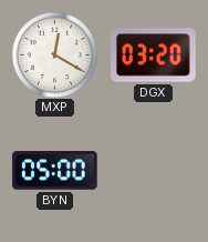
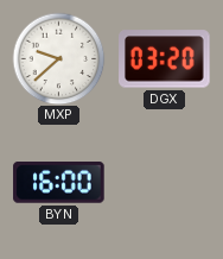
MXP: 12:20 -> 9:38 (58, 58)
BYN: 05:00 -> 16:00 (59, 183)
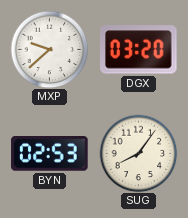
BYN: 16:00 -> 02:53 (50, 154)
SUG: none -> 8:06 (138, 153)
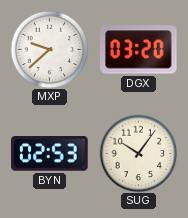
SUG: 8:06 -> 10:06 (138, 153)
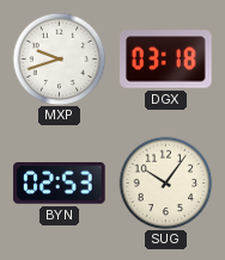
MXP: 9:38 -> 9:42 (59, 58)
DGX: 03:20 -> 03:18 (166, 60)
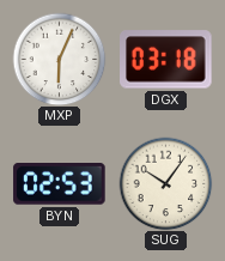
MXP: 9:42 -> 6:04 (59, 59)
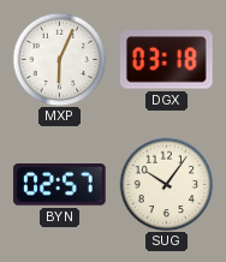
BYN: 02:53 -> 02:57 (60, 185)
